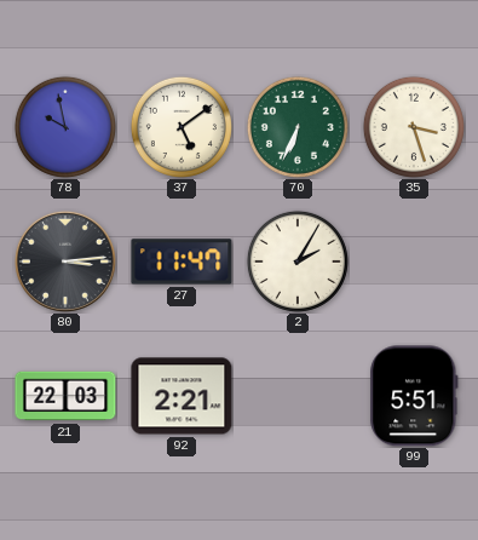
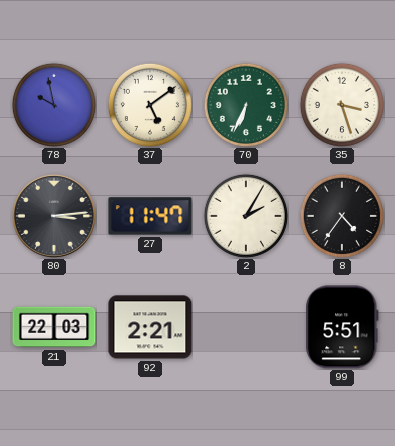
8: none -> 4:36 (342, 216)
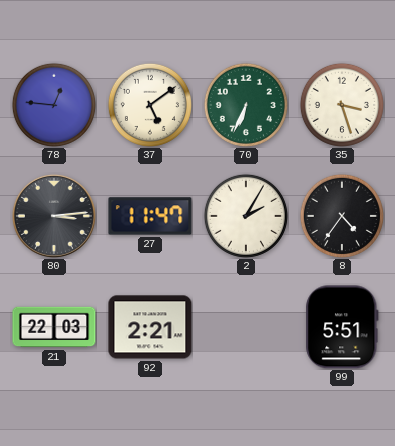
78: 9:58 -> 12:46 (54, 105)
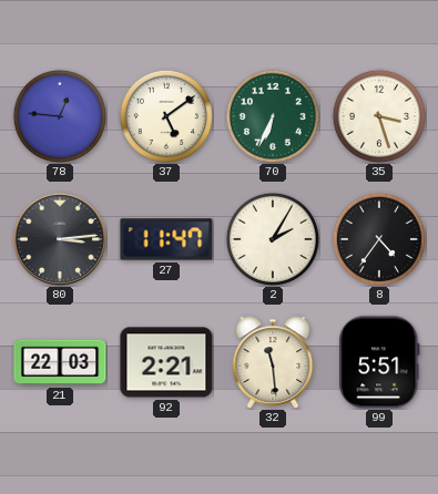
32: none -> 11:29 (273, 362)
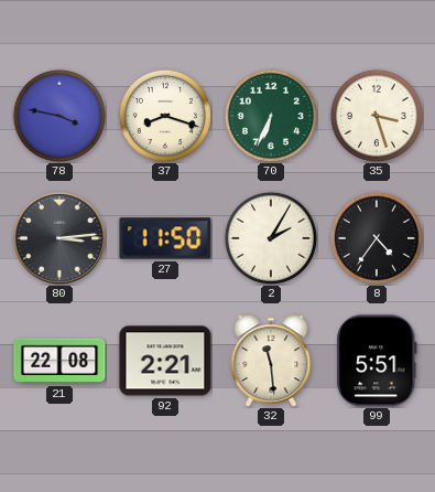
78: 12:46 -> 3:47 (59, 116)
37: 5:09 -> 8:18 (165, 116)
27: 11:47 -> 11:50 (165, 238)
21: 22:03 -> 22:08 (59, 361)
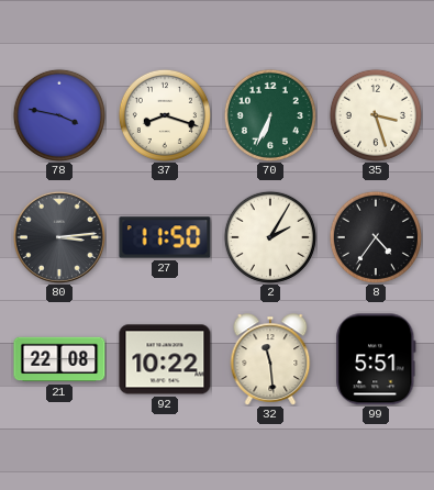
92: 2:21 -> 10:22 (165, 359)
